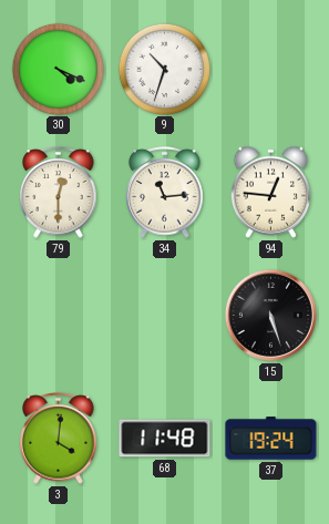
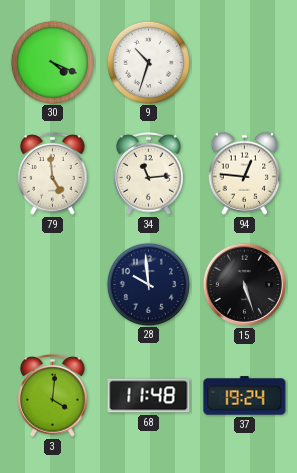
79: 12:30 -> 4:59 (53, 174)
28: none -> 9:59 (148, 284)
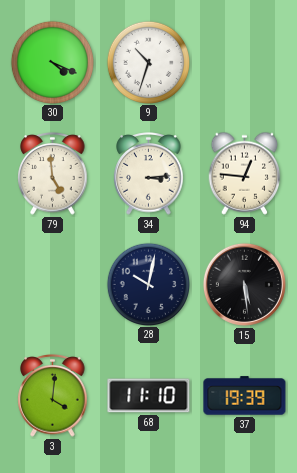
34: 11:14 -> 3:14 (149, 174)
28: 9:59 -> 10:02 (148, 284)
15: 5:27 -> 5:29 (244, 284)
68: 11:48 -> 11:10 (149, 396)
37: 19:24 -> 19:39 (245, 396)
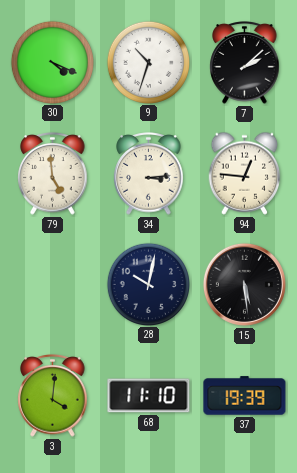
7: none -> 2:08 (245, 63)
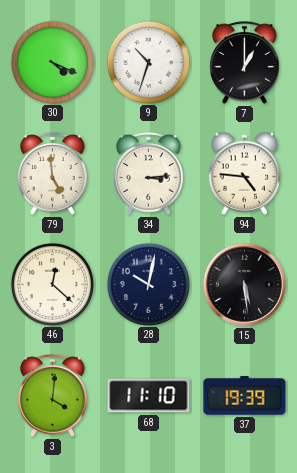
7: 2:08 -> 1:00 (245, 63)
94: 12:46 -> 4:46 (245, 173)
46: none -> 12:22 (52, 284)
